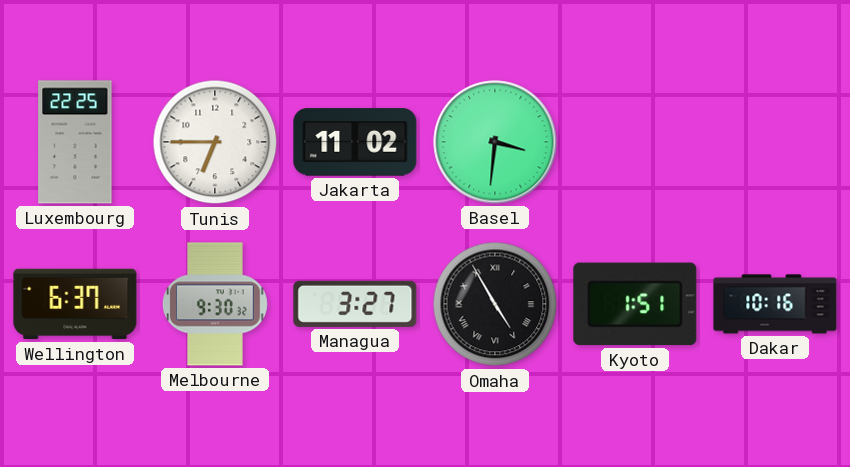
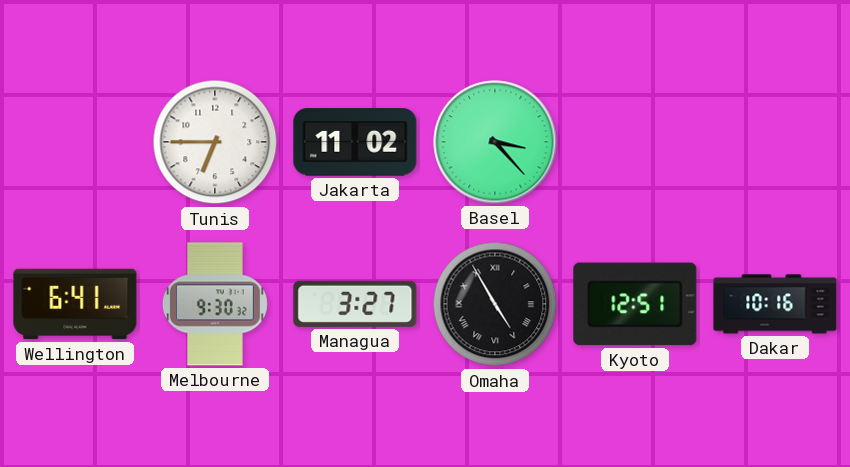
Luxembourg: 22:25 -> none (75, 142)
Basel: 3:31 -> 3:23 (495, 142)
Wellington: 6:37 -> 6:41 (75, 304)
Kyoto: 1:51 -> 12:51 (635, 304)
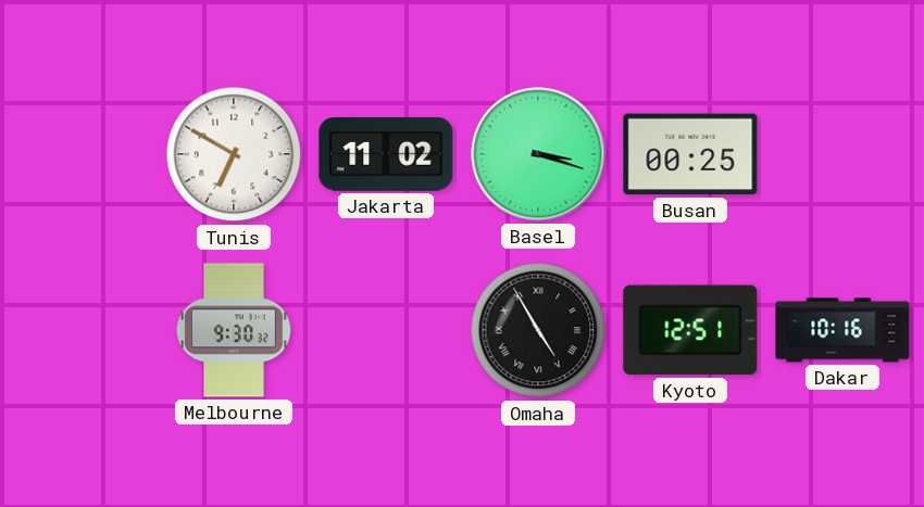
Tunis: 6:45 -> 6:50 (234, 154)
Basel: 3:23 -> 3:18 (538, 154)
Busan: none -> 00:25 (690, 154)
Wellington: 6:41 -> none (75, 304)
Managua: 3:27 -> none (355, 304)
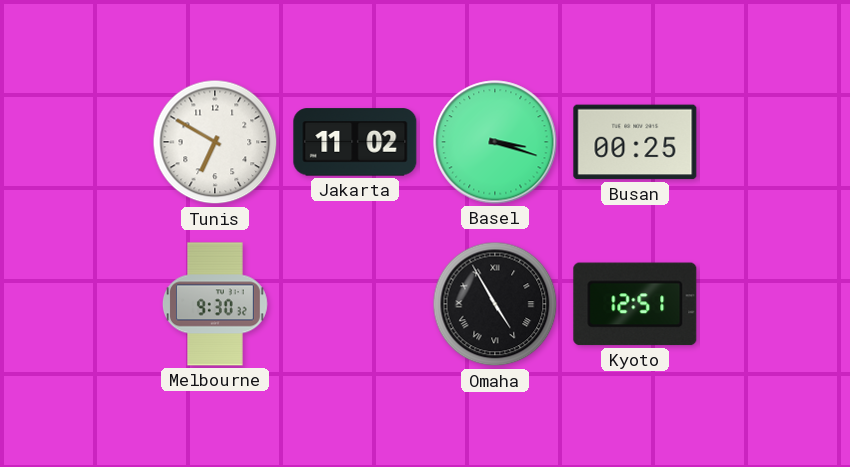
Dakar: 10:16 -> none (842, 330)
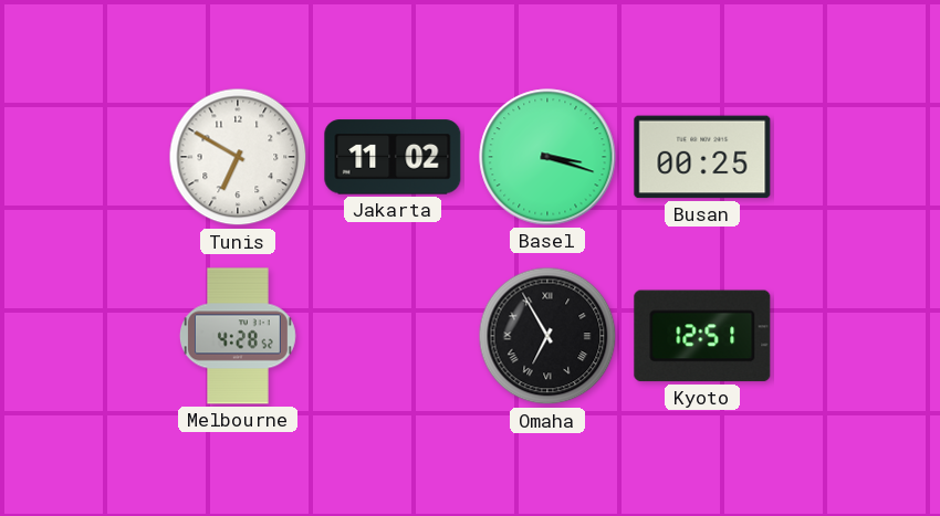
Melbourne: 9:30 -> 4:28 (238, 336)
Omaha: 4:55 -> 6:55 (547, 336)
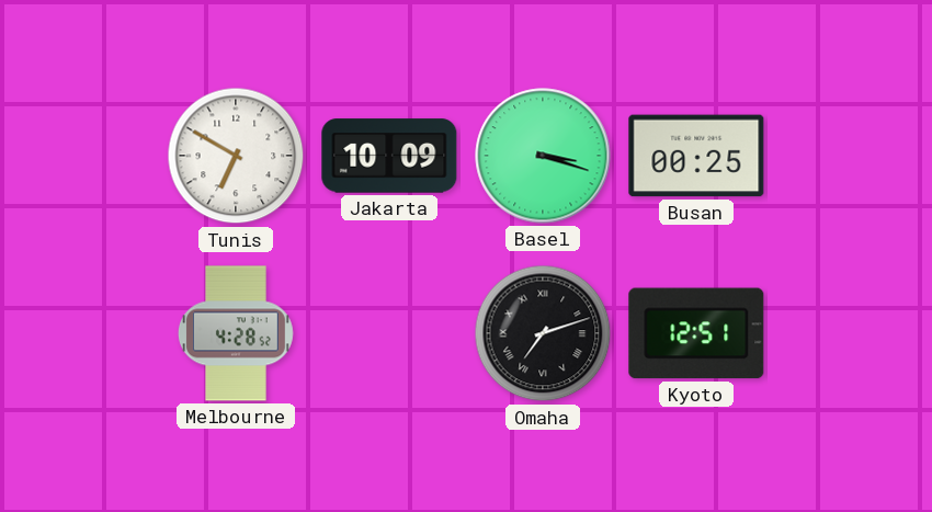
Jakarta: 11:02 -> 10:09 (389, 156)
Omaha: 6:55 -> 7:12 (543, 333)
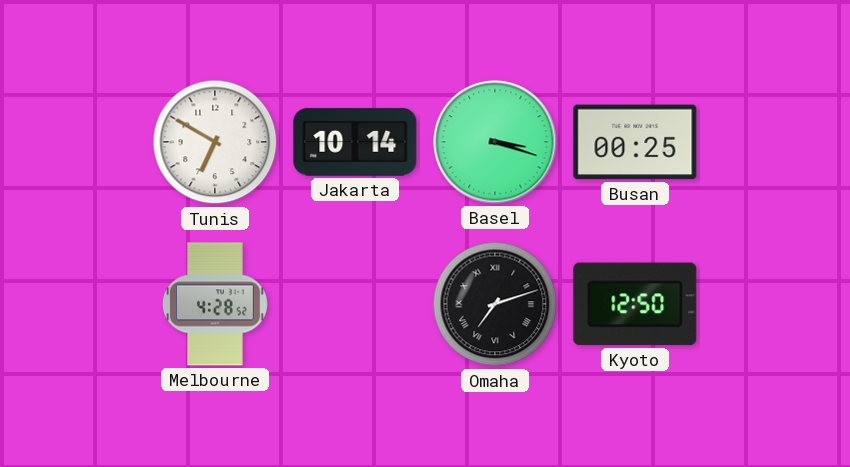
Jakarta: 10:09 -> 10:14 (355, 142)
Kyoto: 12:51 -> 12:50 (635, 304)
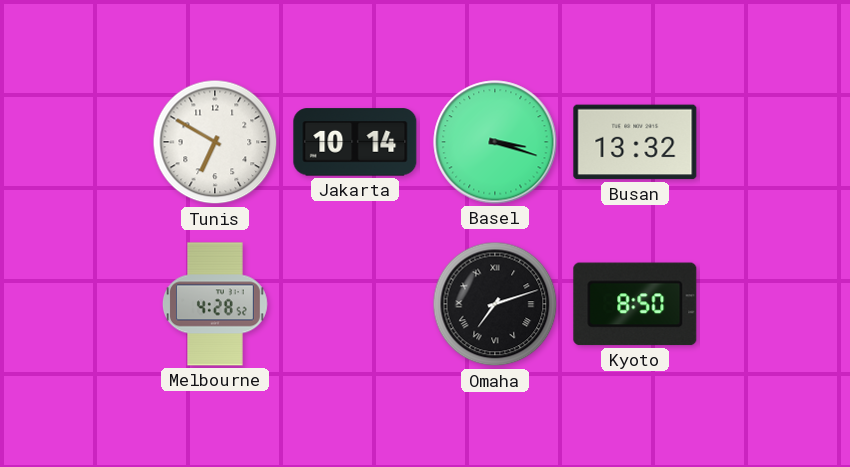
Busan: 00:25 -> 13:32 (635, 142)
Kyoto: 12:50 -> 8:50 (635, 304)
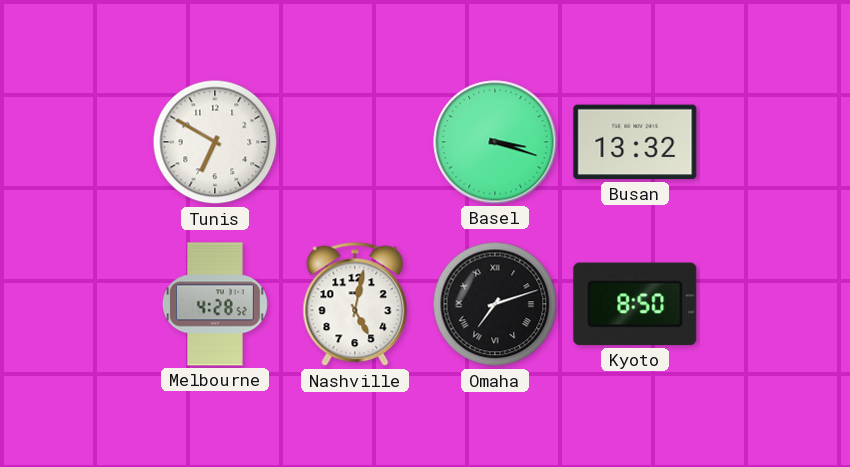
Jakarta: 10:14 -> none (355, 142)
Nashville: none -> 5:02 (355, 304)
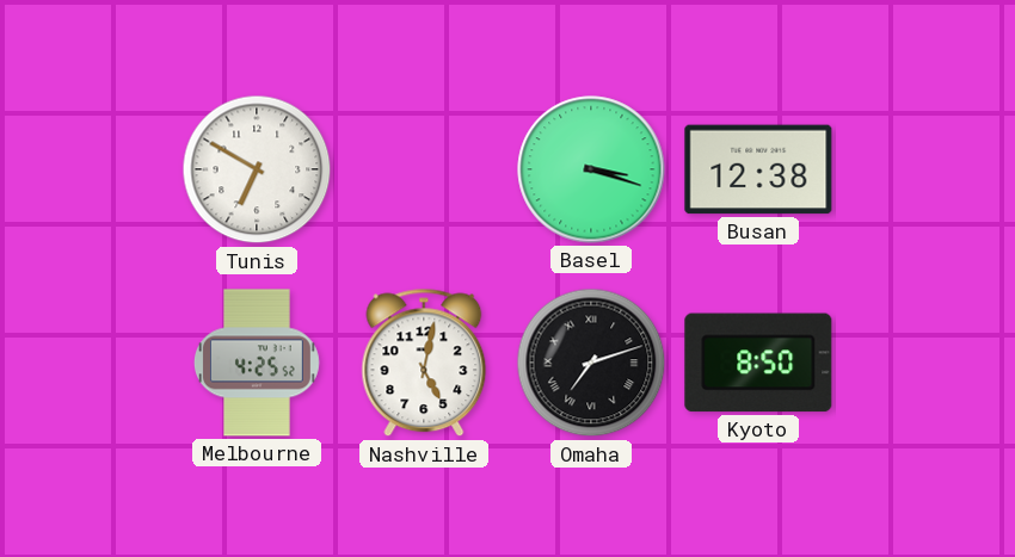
Busan: 13:32 -> 12:38 (758, 169)
Melbourne: 4:28 -> 4:25 (257, 363)
